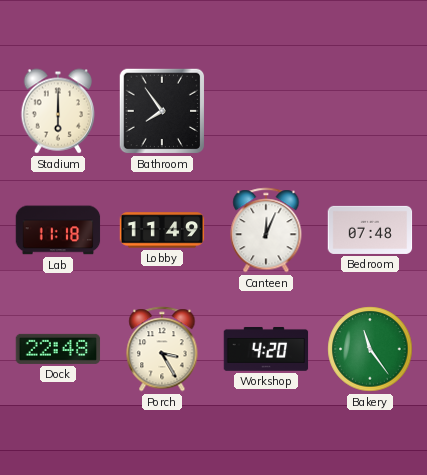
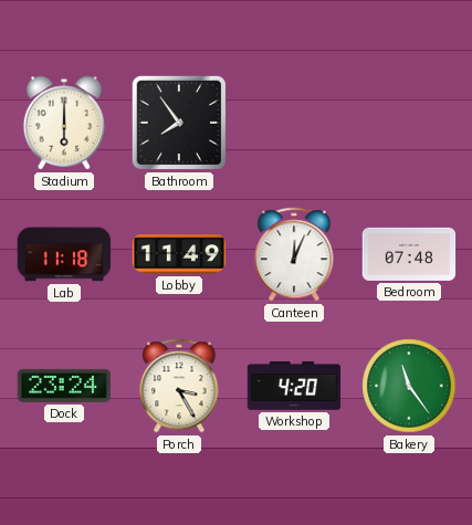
Dock: 22:48 -> 23:24 (64, 386)
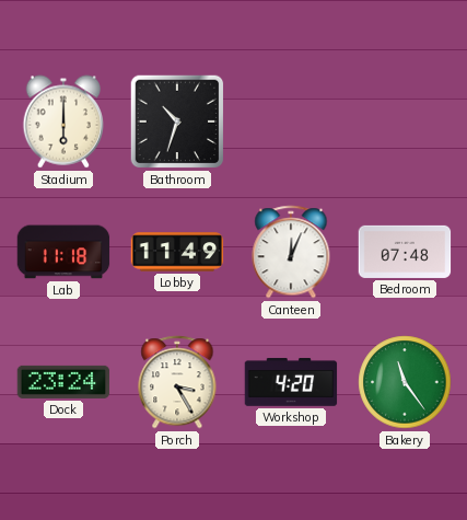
Bathroom: 7:54 -> 10:33 (177, 122)
